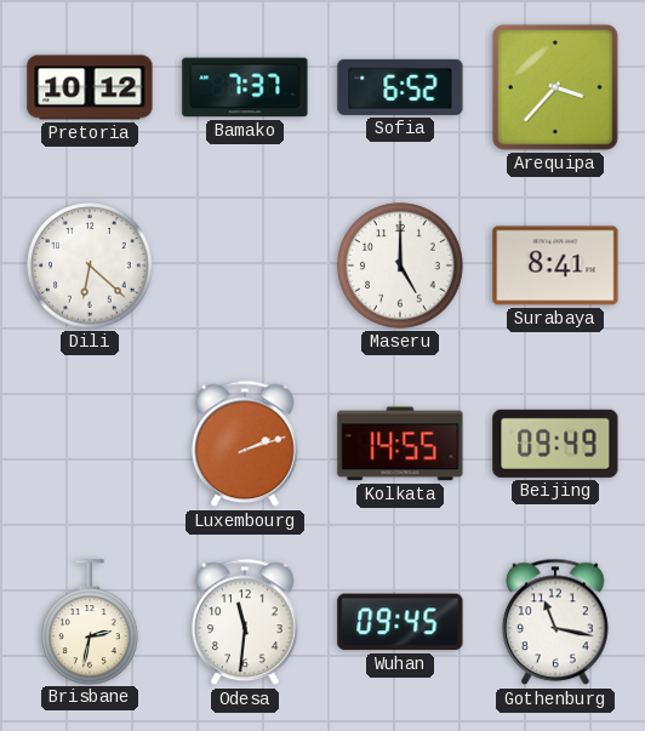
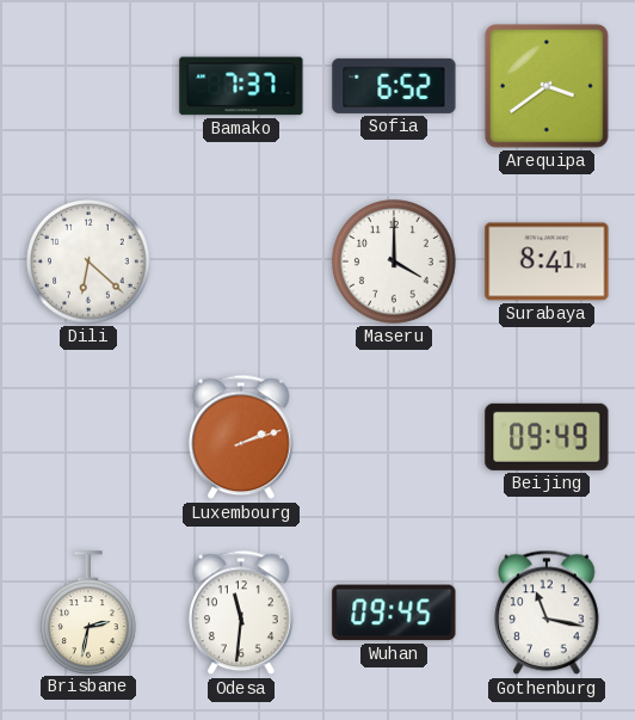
Pretoria: 10:12 -> none (90, 87)
Arequipa: 3:37 -> 3:39 (547, 86)
Maseru: 5:00 -> 4:00 (394, 261)
Kolkata: 14:55 -> none (400, 444)
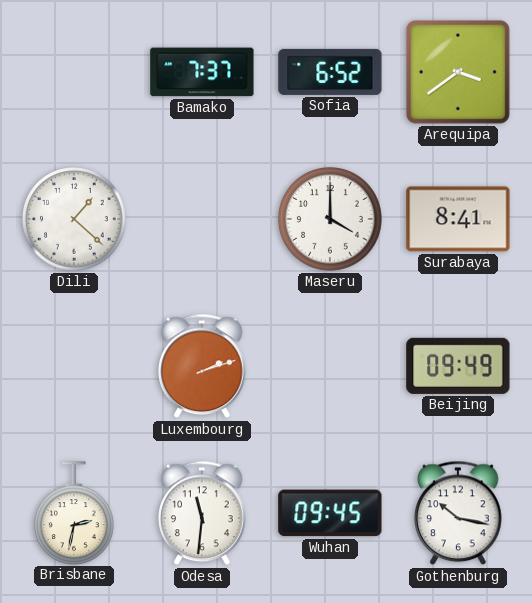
Dili: 6:22 -> 1:22 (74, 219)
Gothenburg: 11:17 -> 10:17 (458, 513)
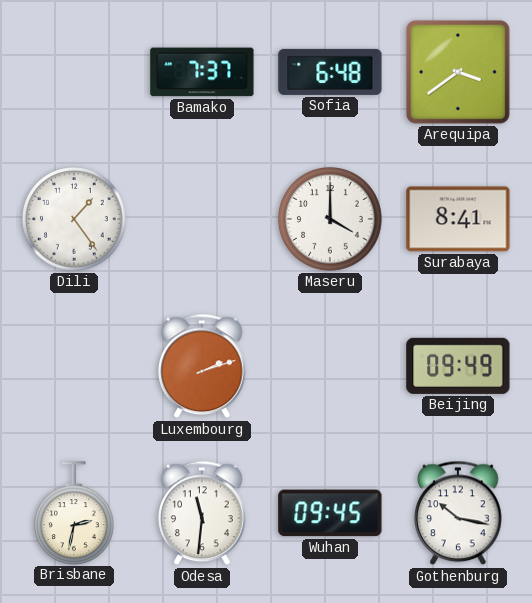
Sofia: 6:52 -> 6:48 (330, 72)
Dili: 1:22 -> 1:24 (74, 219)
